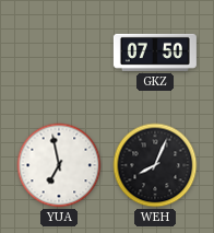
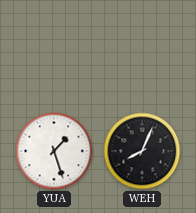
GKZ: 07:50 -> none (155, 53)
YUA: 6:58 -> 1:27 (54, 151)
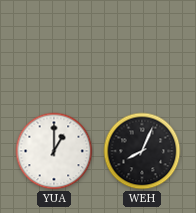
YUA: 1:27 -> 1:00 (54, 151)
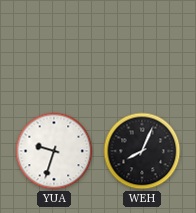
YUA: 1:00 -> 9:33 (54, 151)
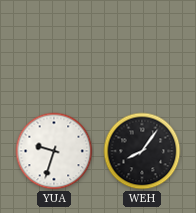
WEH: 8:04 -> 8:06 (142, 151)
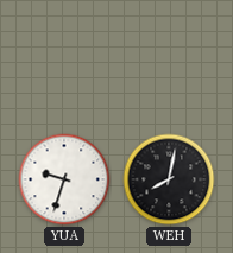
WEH: 8:06 -> 8:02 (169, 179)
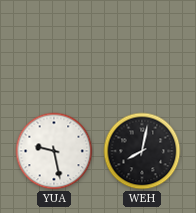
YUA: 9:33 -> 9:28 (54, 151)
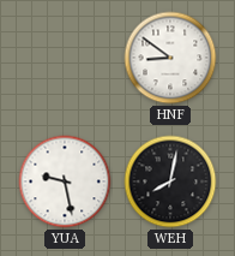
HNF: none -> 8:51 (170, 58)
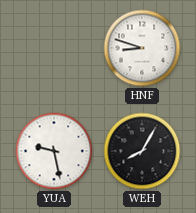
HNF: 8:51 -> 8:48 (142, 48)
WEH: 8:02 -> 8:05 (142, 151)
